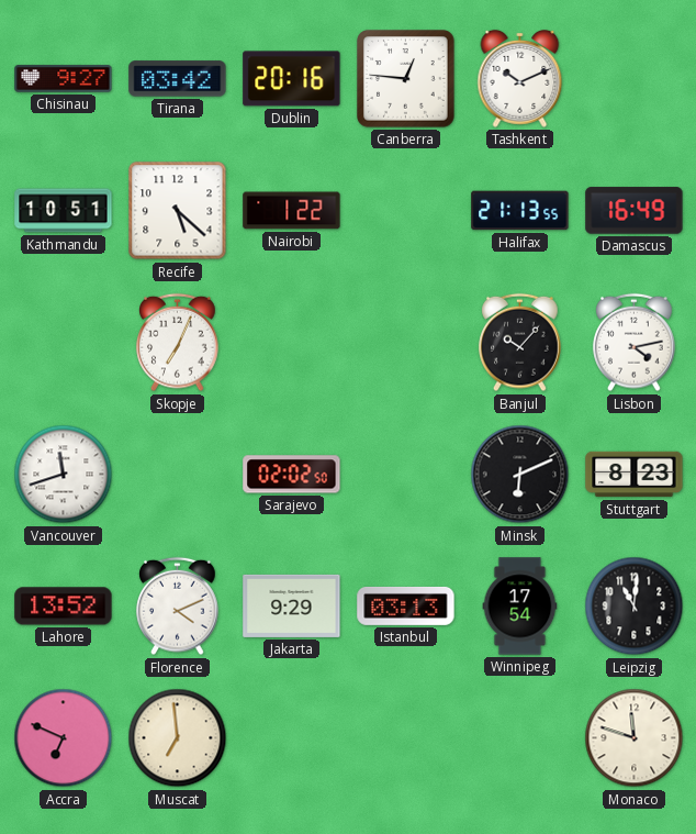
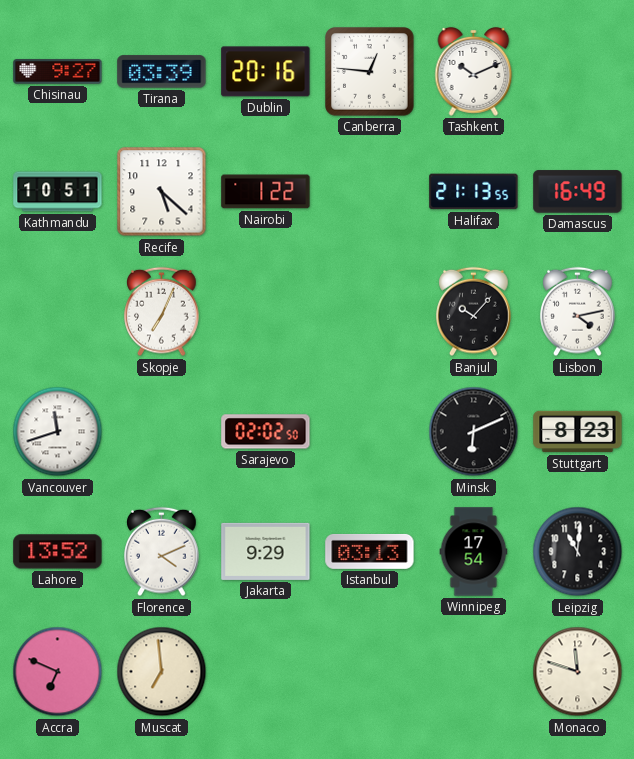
Tirana: 03:42 -> 03:39 (162, 72)
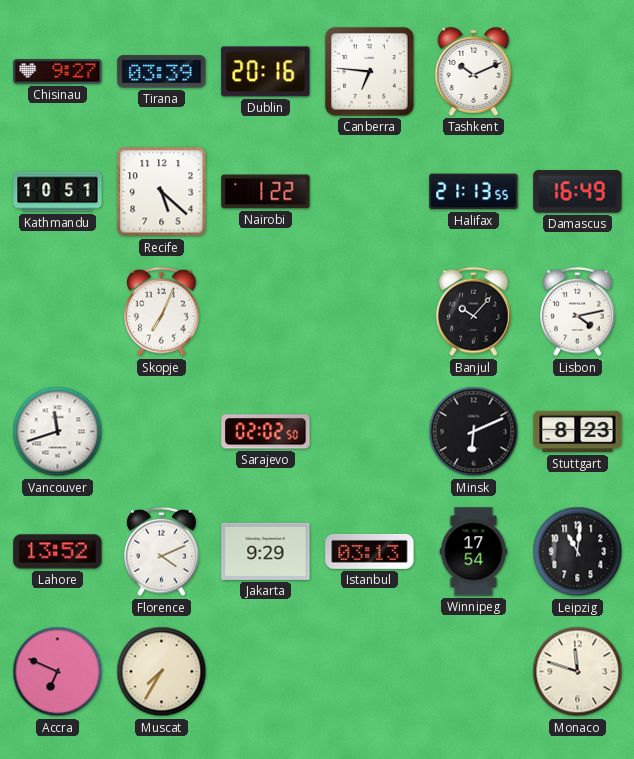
Canberra: 12:46 -> 6:46 (370, 72)
Muscat: 6:59 -> 7:35 (162, 672)
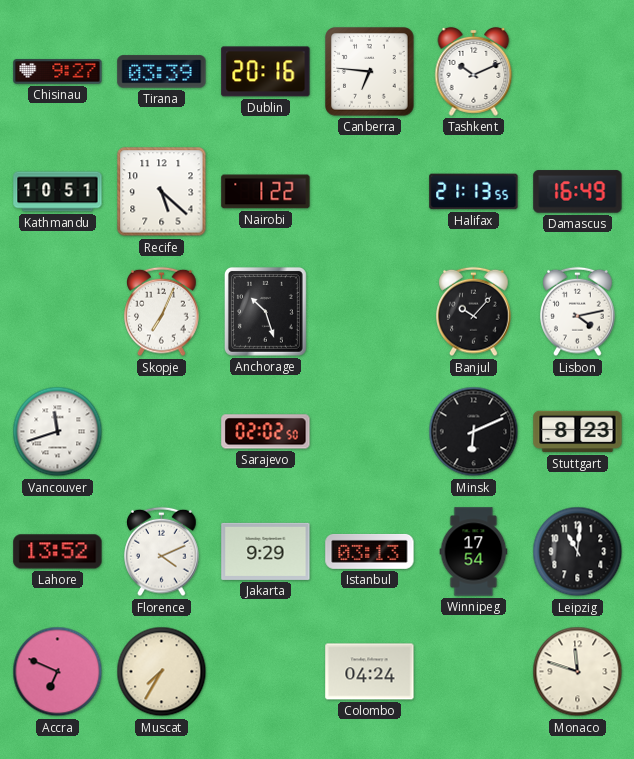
Anchorage: none -> 10:27 (265, 311)
Colombo: none -> 04:24 (370, 672)
